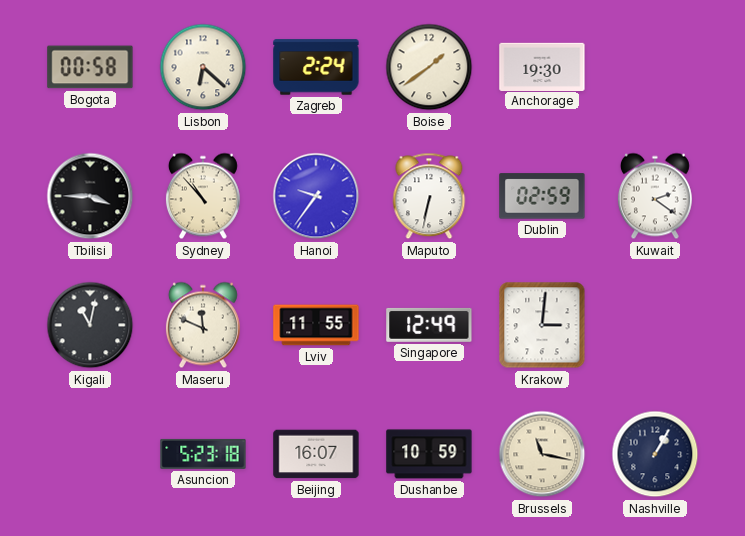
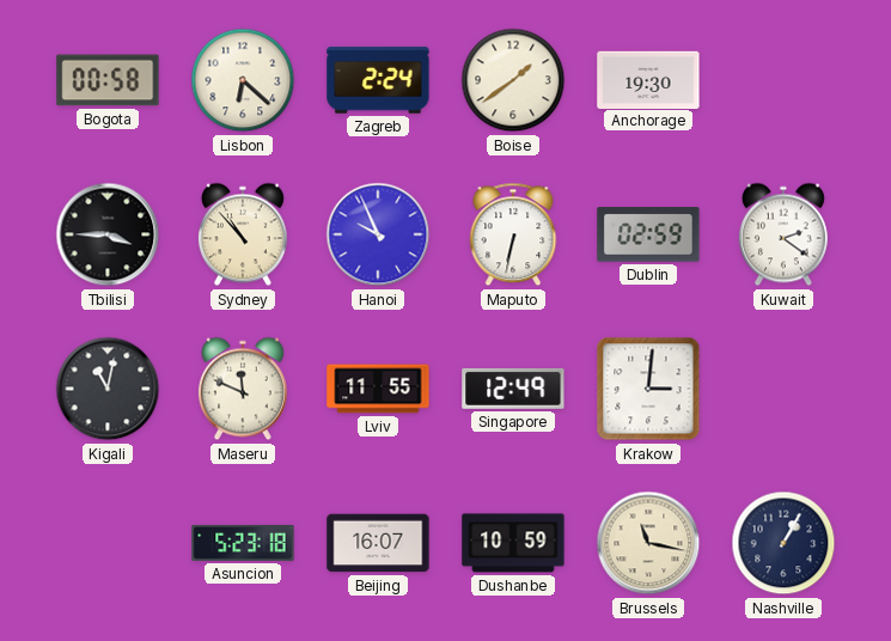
Hanoi: 9:36 -> 9:56 (378, 234)
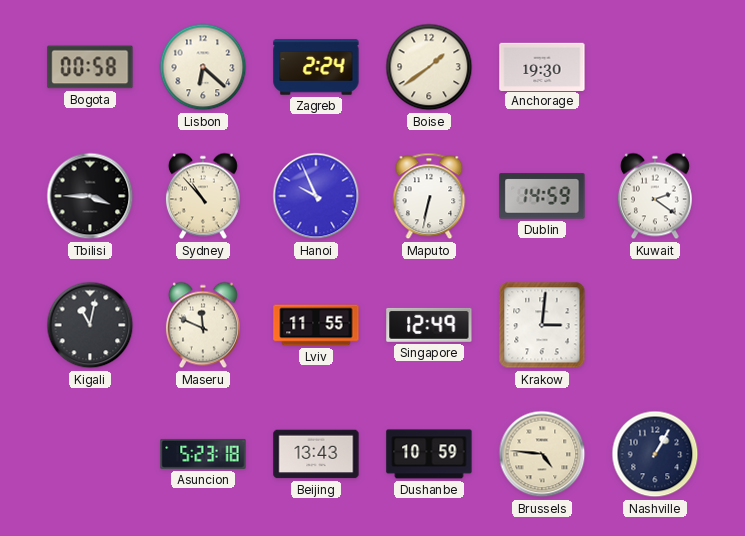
Dublin: 02:59 -> 14:59 (542, 196)
Beijing: 16:07 -> 13:43 (316, 454)
Brussels: 11:17 -> 4:46 (542, 454)
